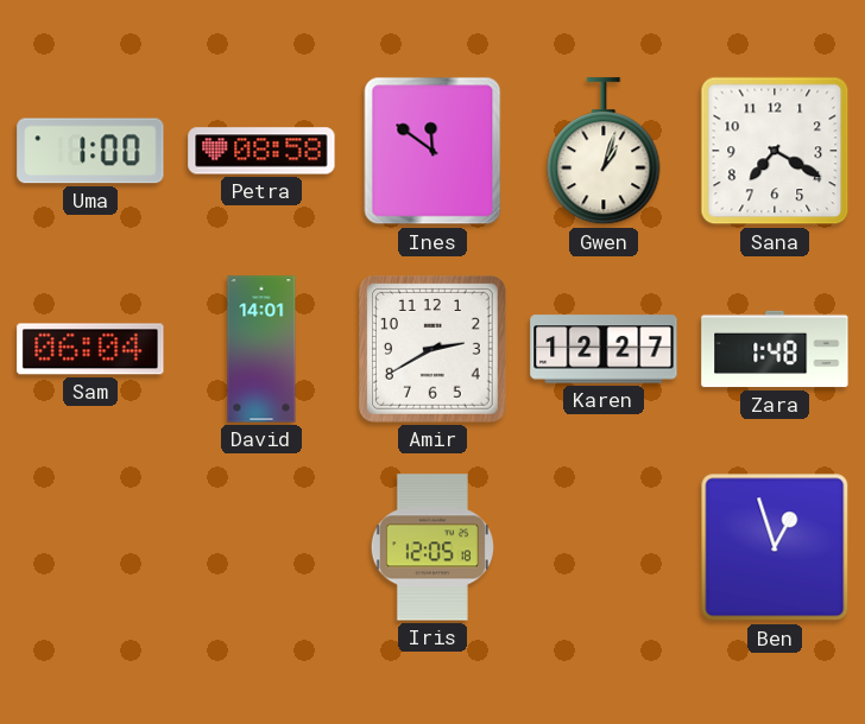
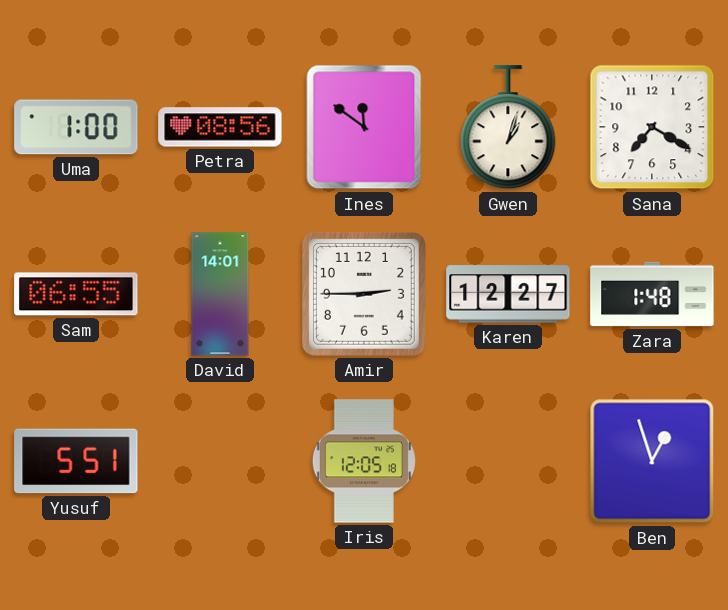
Petra: 08:58 -> 08:56 (220, 127)
Sam: 06:04 -> 06:55 (76, 294)
Amir: 2:40 -> 2:45 (364, 294)
Yusuf: none -> 5:51 (76, 461)
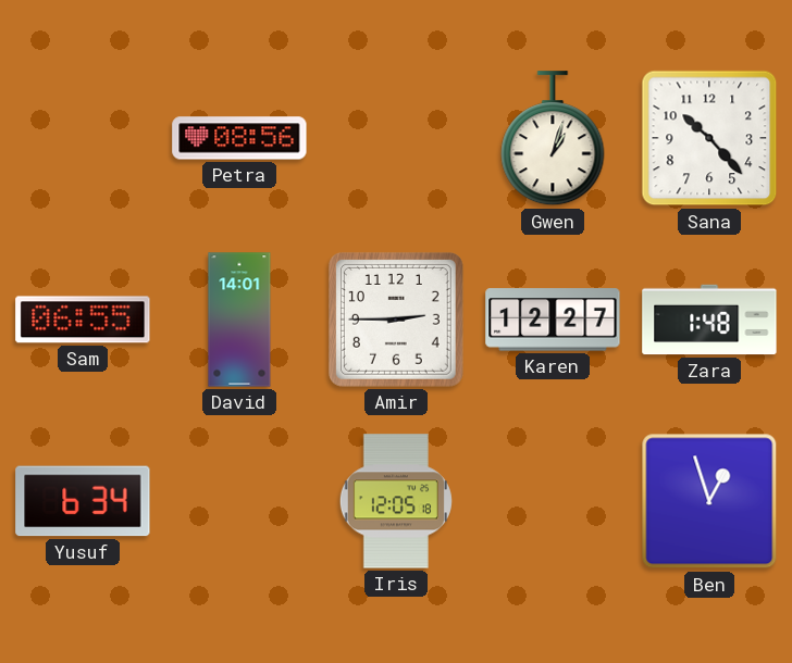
Uma: 1:00 -> none (76, 127)
Ines: 11:51 -> none (364, 127)
Sana: 7:20 -> 10:23 (709, 138)
Yusuf: 5:51 -> 6:34 (83, 501)
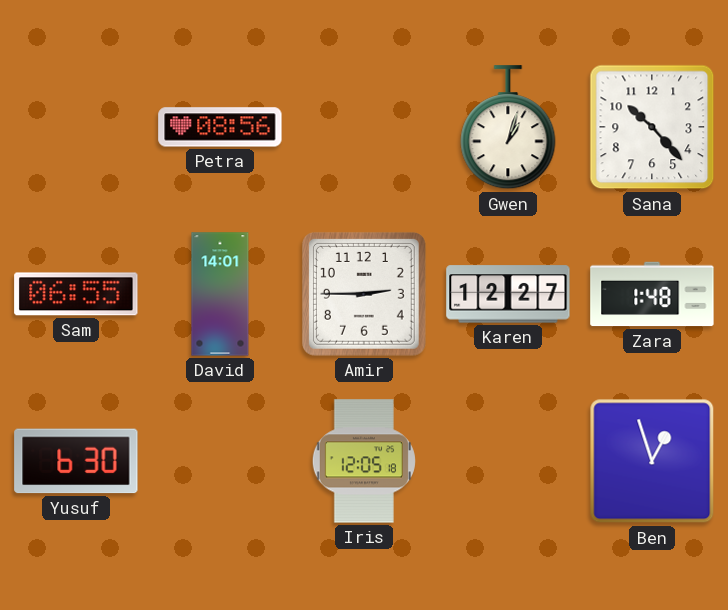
Yusuf: 6:34 -> 6:30 (76, 461)
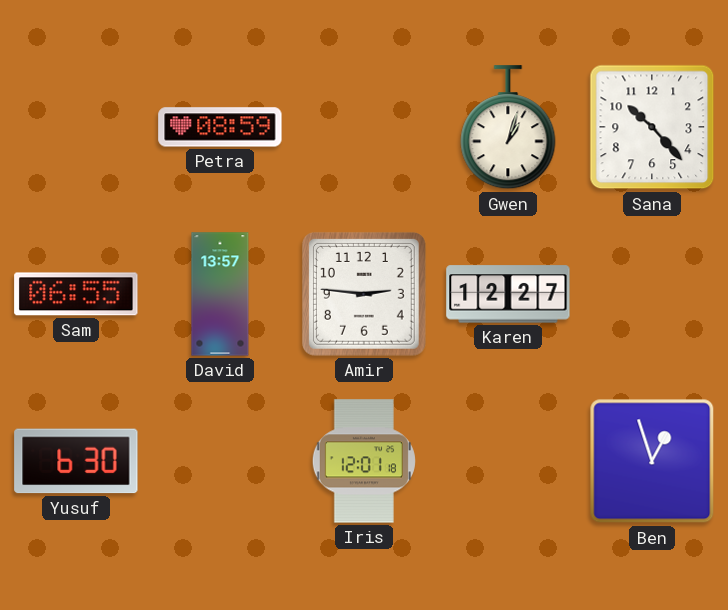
Petra: 08:56 -> 08:59 (220, 127)
David: 14:01 -> 13:57 (220, 294)
Amir: 2:45 -> 2:46 (364, 294)
Zara: 1:48 -> none (652, 294)
Iris: 12:05 -> 12:01 (364, 461)
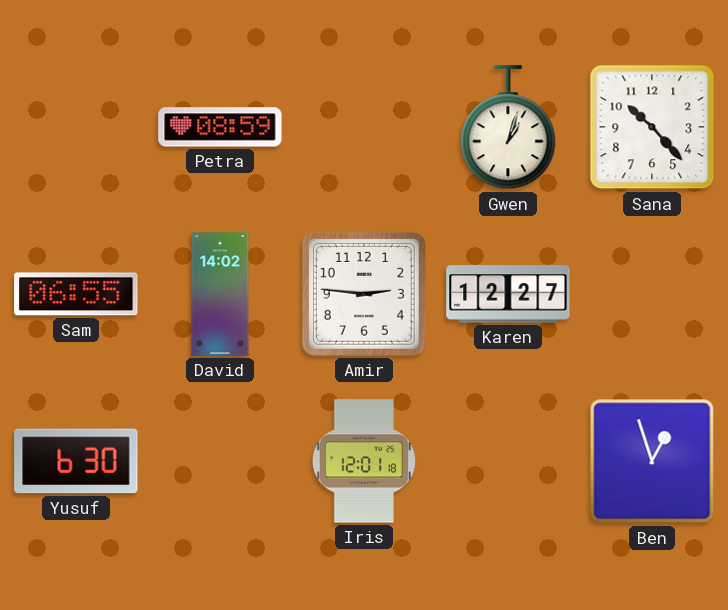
David: 13:57 -> 14:02 (220, 294)
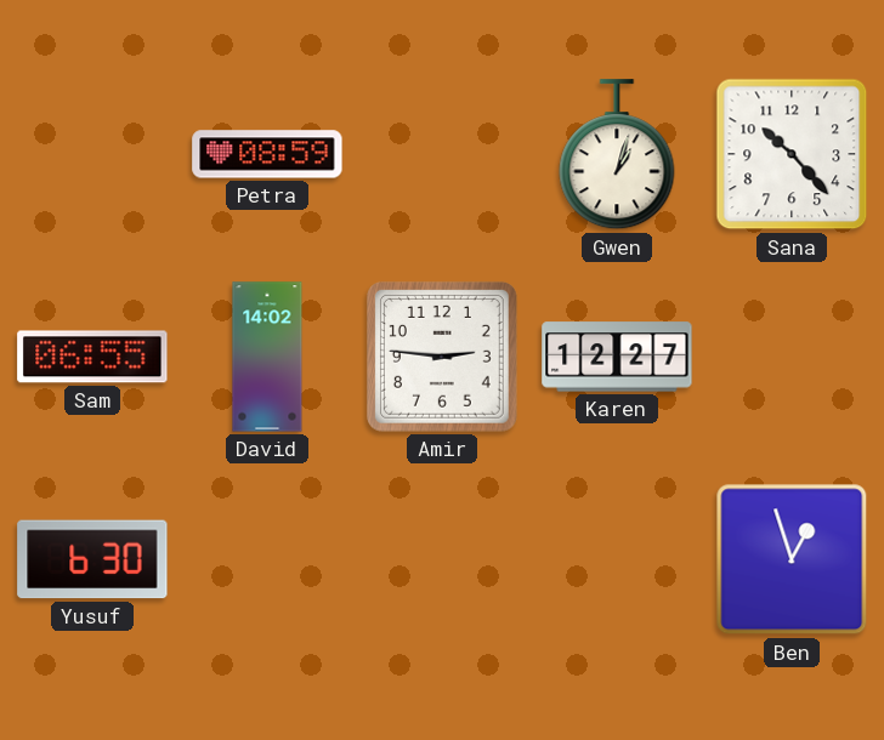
Iris: 12:01 -> none (364, 461)
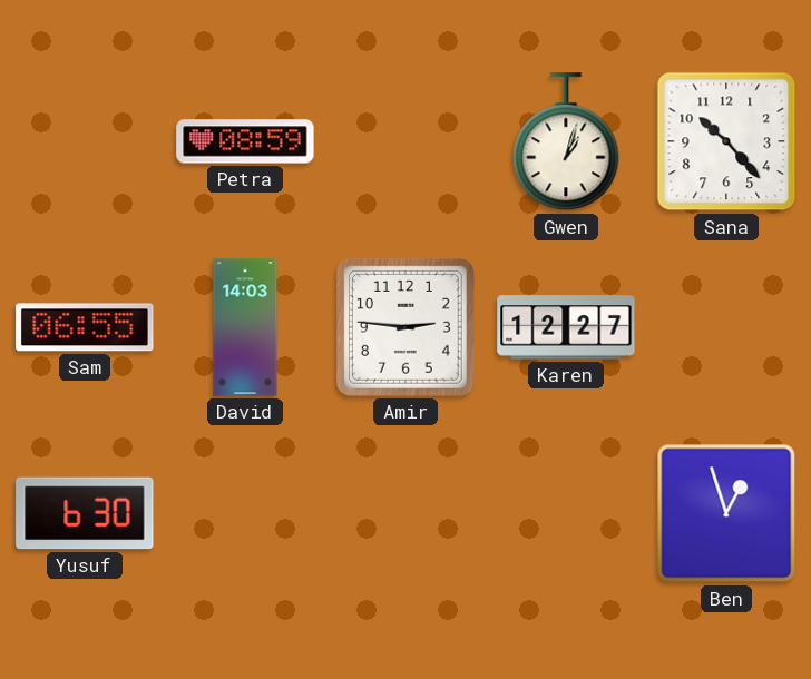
David: 14:02 -> 14:03 (245, 327)
